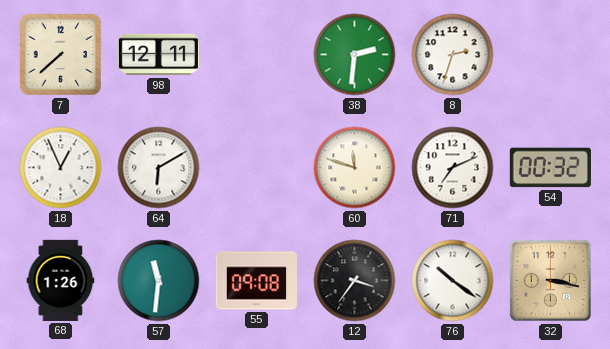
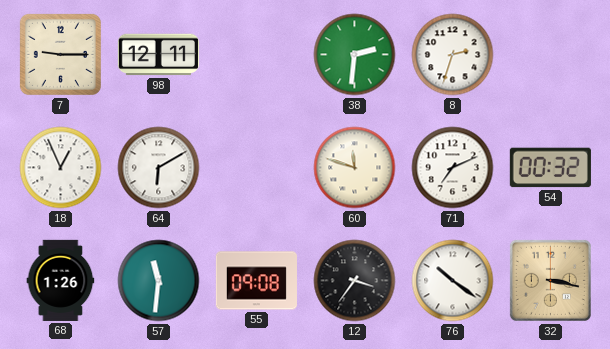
7: 7:38 -> 9:15 (60, 54)
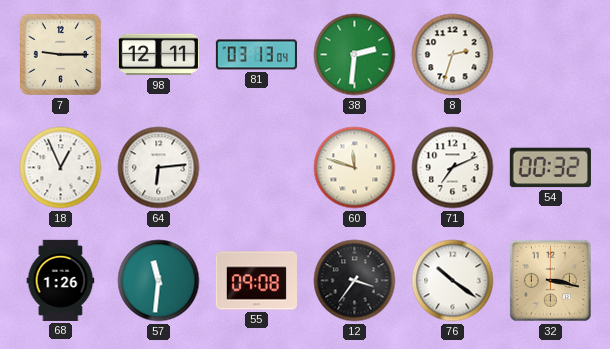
81: none -> 03:13 (256, 55)
64: 6:10 -> 6:14 (159, 168)
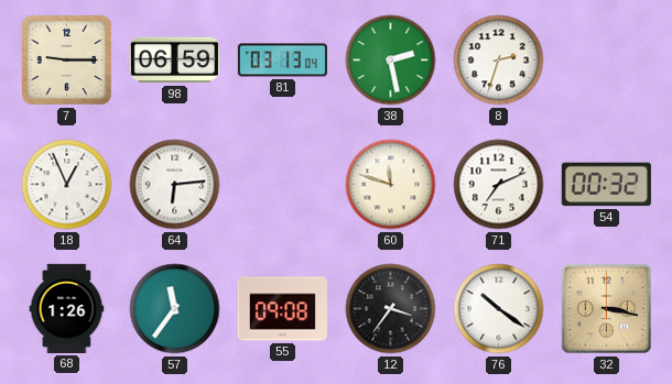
98: 12:11 -> 06:59 (174, 61)
38: 2:31 -> 2:28 (391, 61)
57: 11:31 -> 11:36 (175, 309)
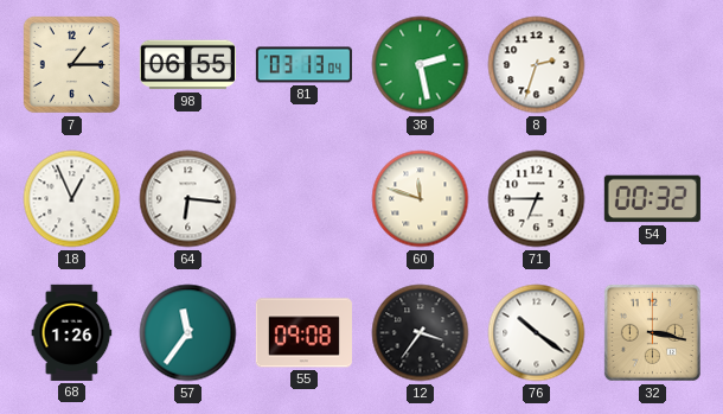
7: 9:15 -> 1:15 (71, 64)
98: 06:59 -> 06:55 (187, 65)
64: 6:14 -> 6:16 (188, 199)
71: 7:11 -> 6:45 (537, 199)
